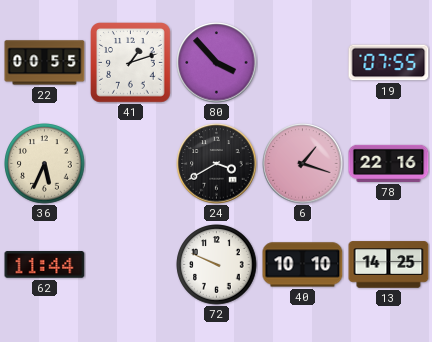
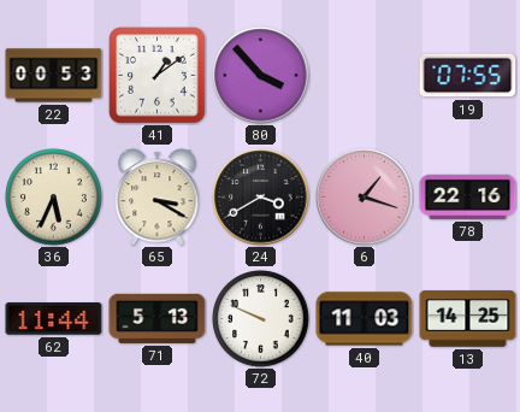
22: 00:55 -> 00:53 (54, 76)
41: 1:12 -> 1:09 (158, 76)
65: none -> 3:20 (158, 198)
71: none -> 5:13 (158, 318)
40: 10:10 -> 11:03 (365, 319)
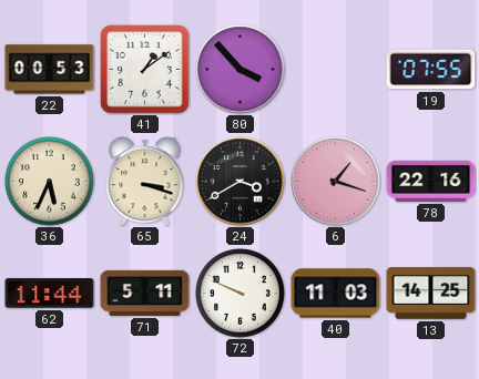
65: 3:20 -> 3:18 (145, 182)
71: 5:13 -> 5:11 (145, 293)
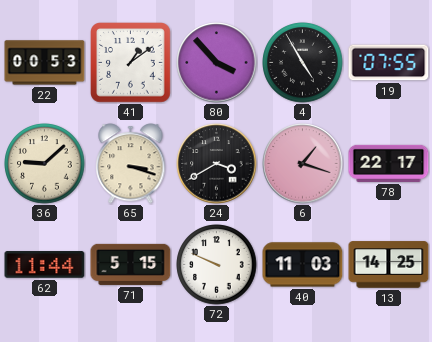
4: none -> 4:55 (303, 63)
36: 5:34 -> 9:08 (45, 164)
78: 22:16 -> 22:17 (389, 163)
71: 5:11 -> 5:15 (131, 264)
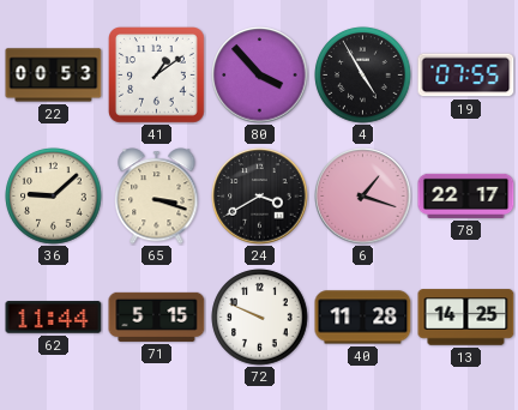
40: 11:03 -> 11:28 (363, 318)
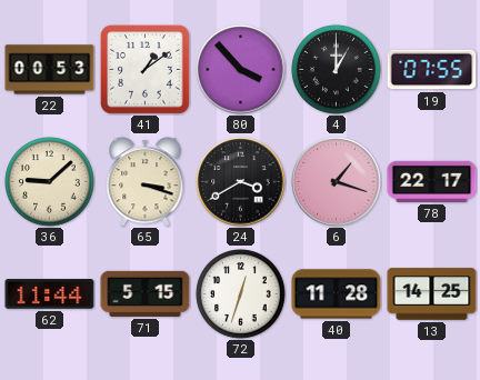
4: 4:55 -> 1:00 (337, 70)
72: 9:49 -> 12:33 (241, 294)
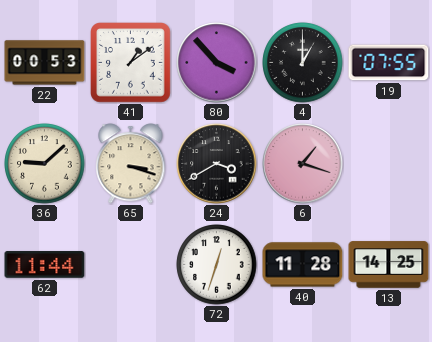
78: 22:17 -> none (432, 181)
71: 5:15 -> none (146, 293)
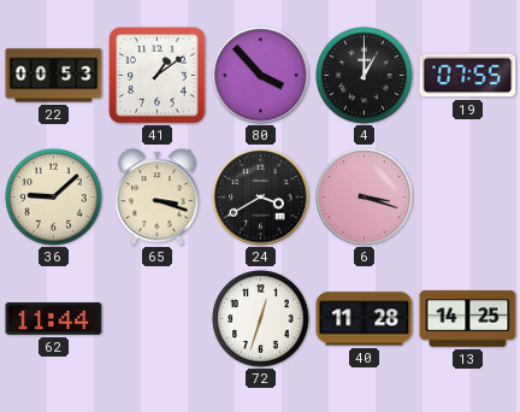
6: 1:18 -> 3:18 (365, 198)
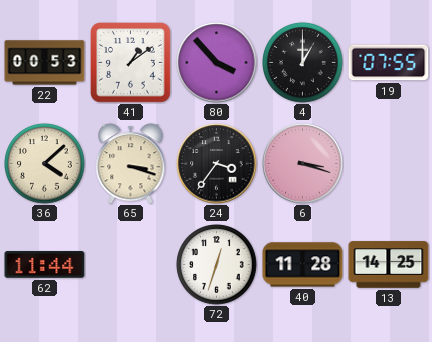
36: 9:08 -> 4:08 (45, 164)
24: 3:40 -> 3:36 (217, 164)
